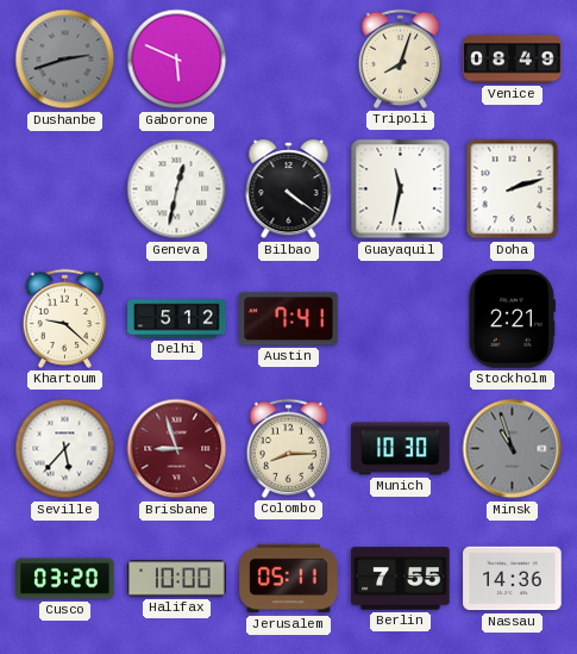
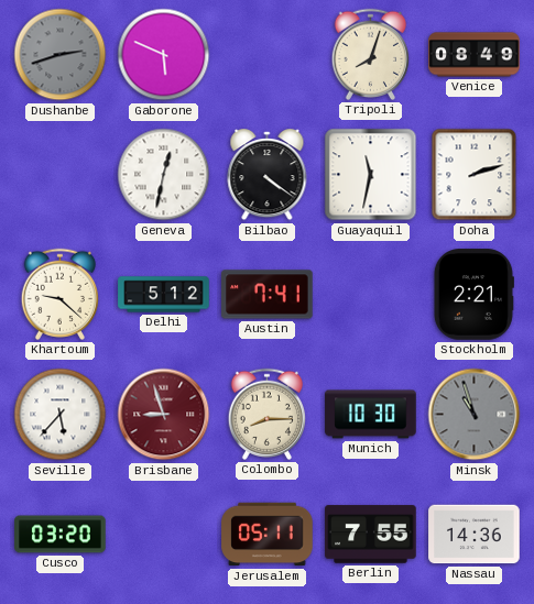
Halifax: 10:00 -> none (177, 579)
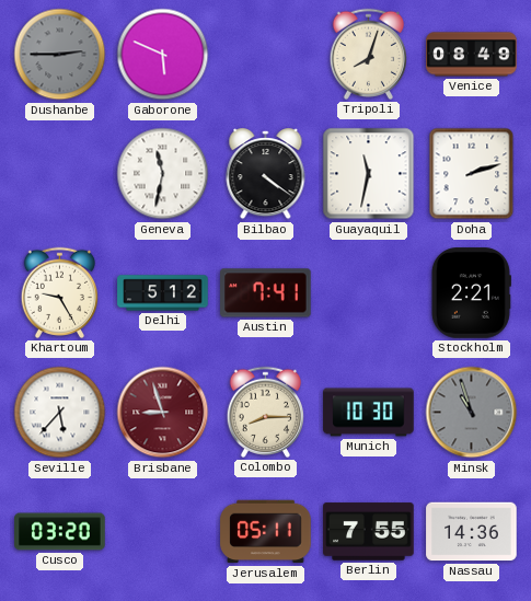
Dushanbe: 2:42 -> 2:45 (60, 55)
Geneva: 12:32 -> 11:32 (163, 174)
Khartoum: 9:22 -> 9:25 (59, 292)
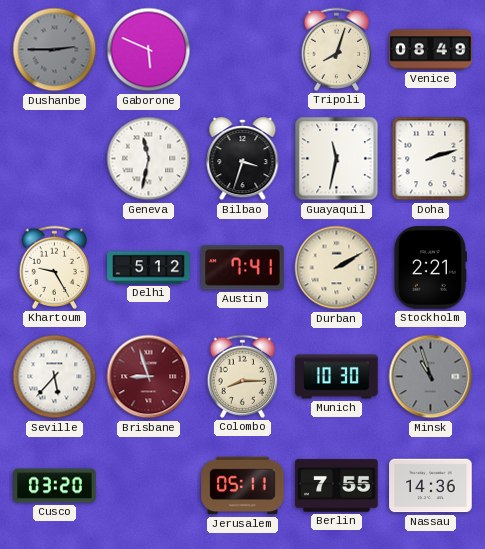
Bilbao: 4:21 -> 3:33 (243, 159)
Durban: none -> 2:10 (337, 268)
